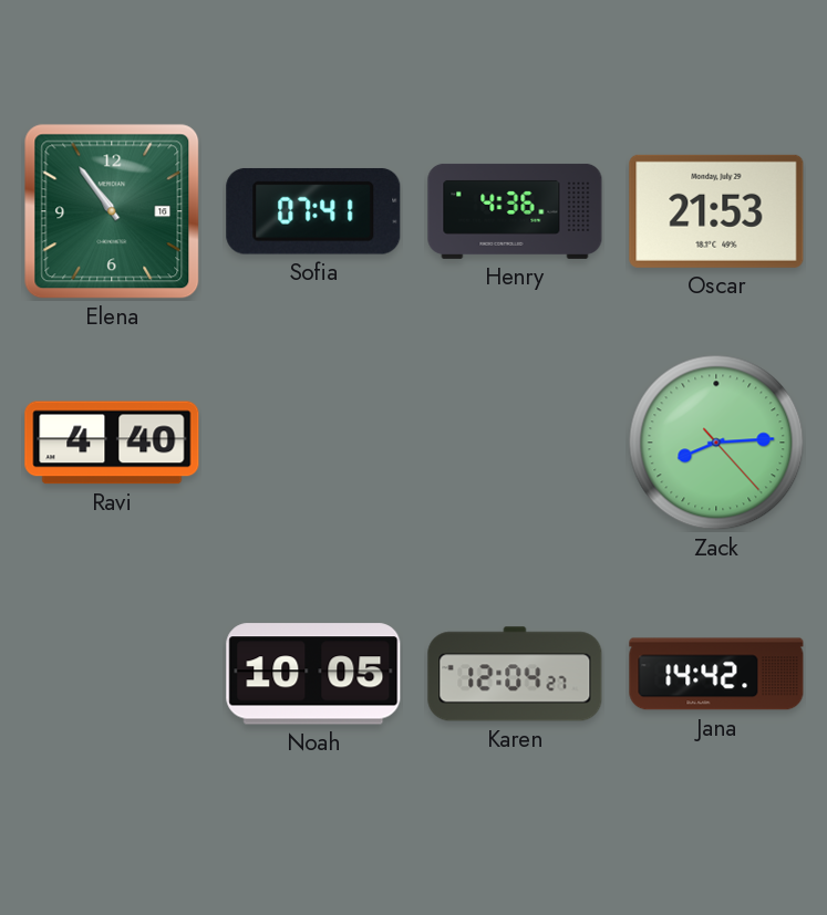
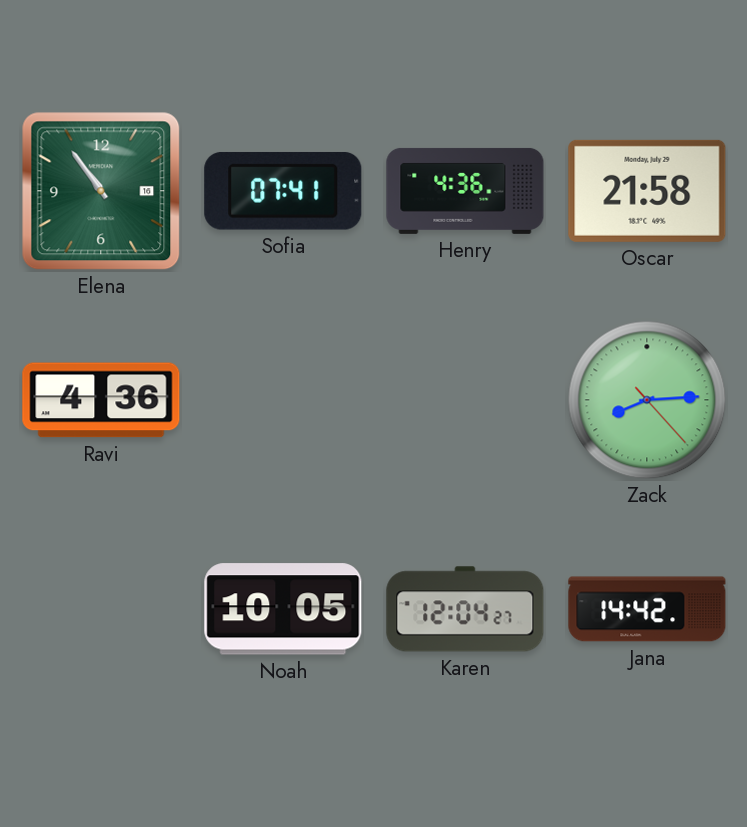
Oscar: 21:53 -> 21:58 (647, 191)
Ravi: 4:40 -> 4:36 (101, 400)
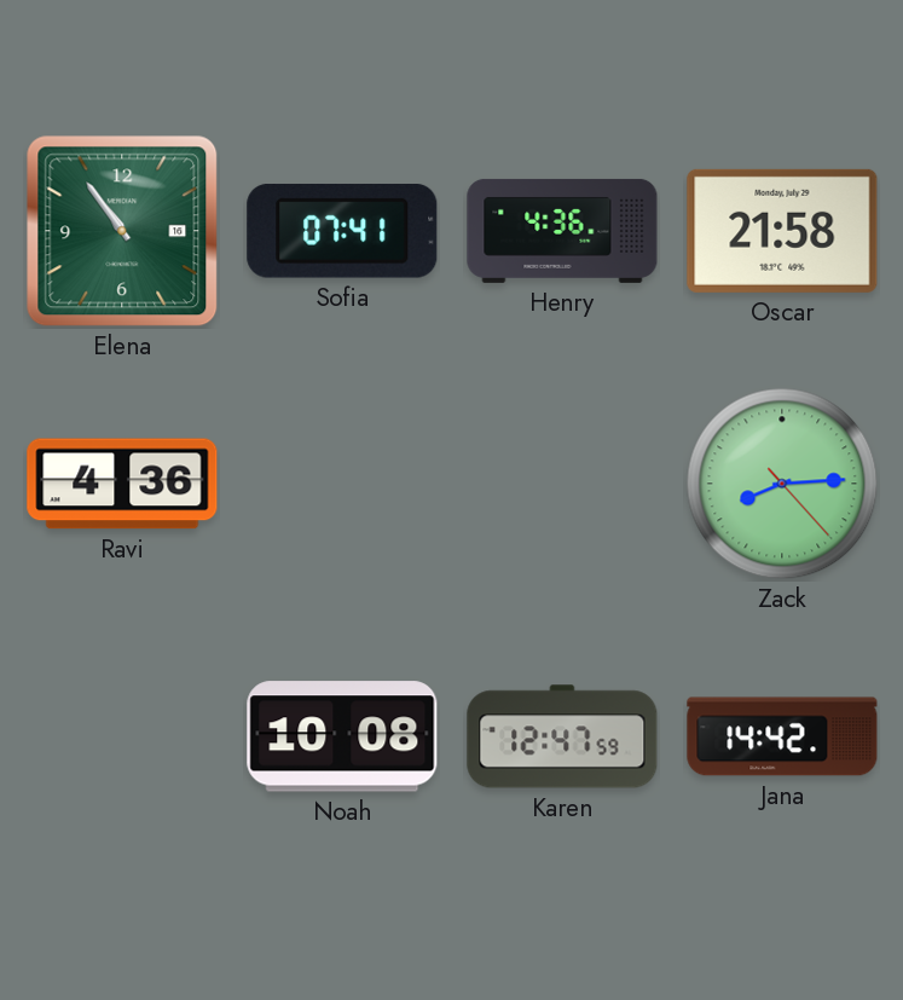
Noah: 10:05 -> 10:08 (342, 736)
Karen: 12:04 -> 12:47 (562, 736)
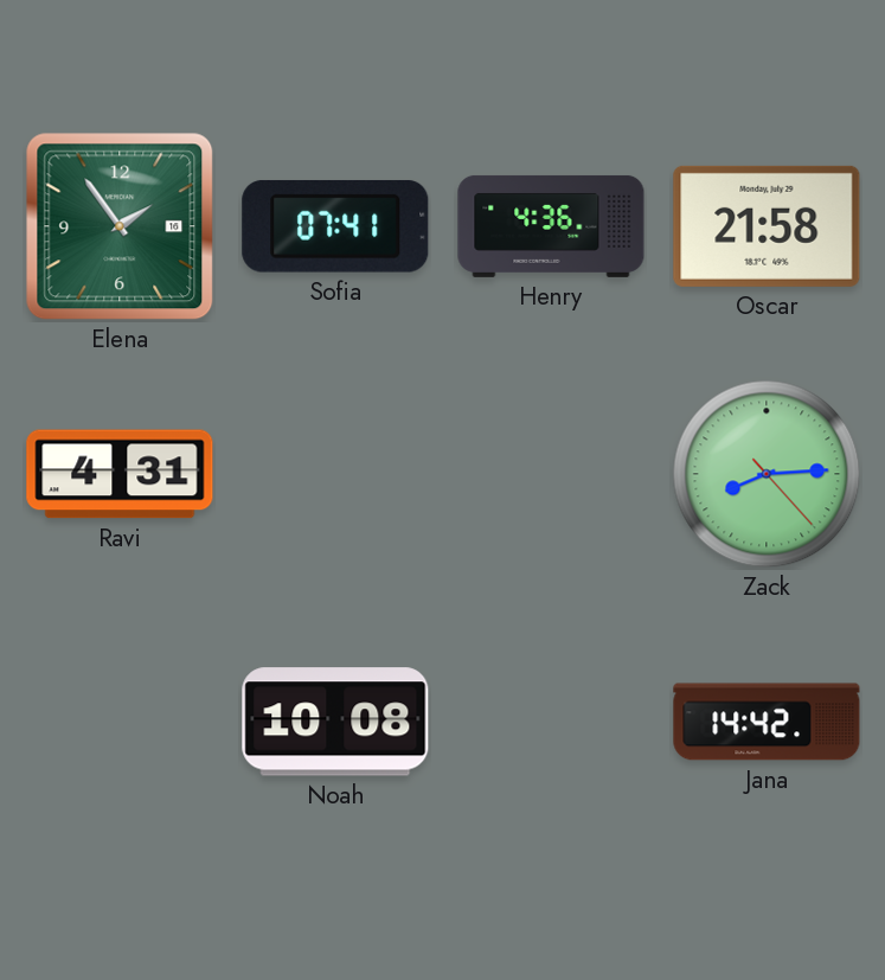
Elena: 10:54 -> 1:54 (120, 226)
Ravi: 4:36 -> 4:31 (120, 474)
Karen: 12:47 -> none (562, 736)
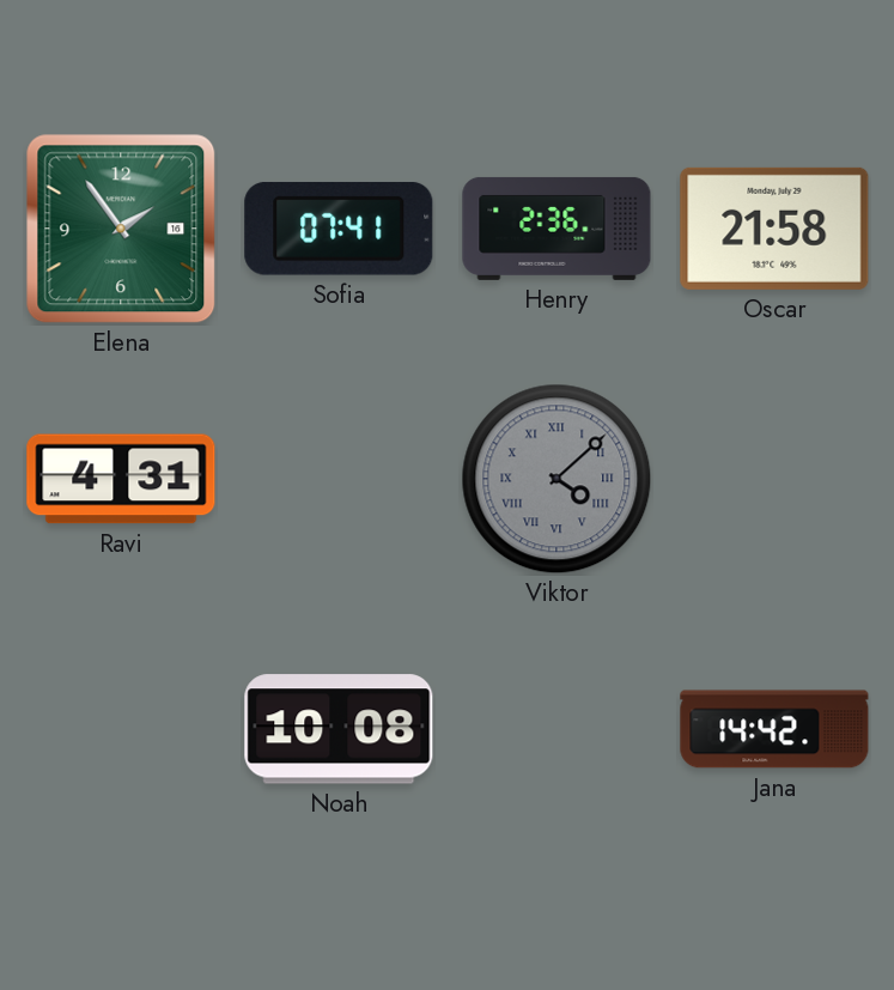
Henry: 4:36 -> 2:36 (557, 229)
Viktor: none -> 4:08 (557, 479)
Zack: 8:14 -> none (767, 474)
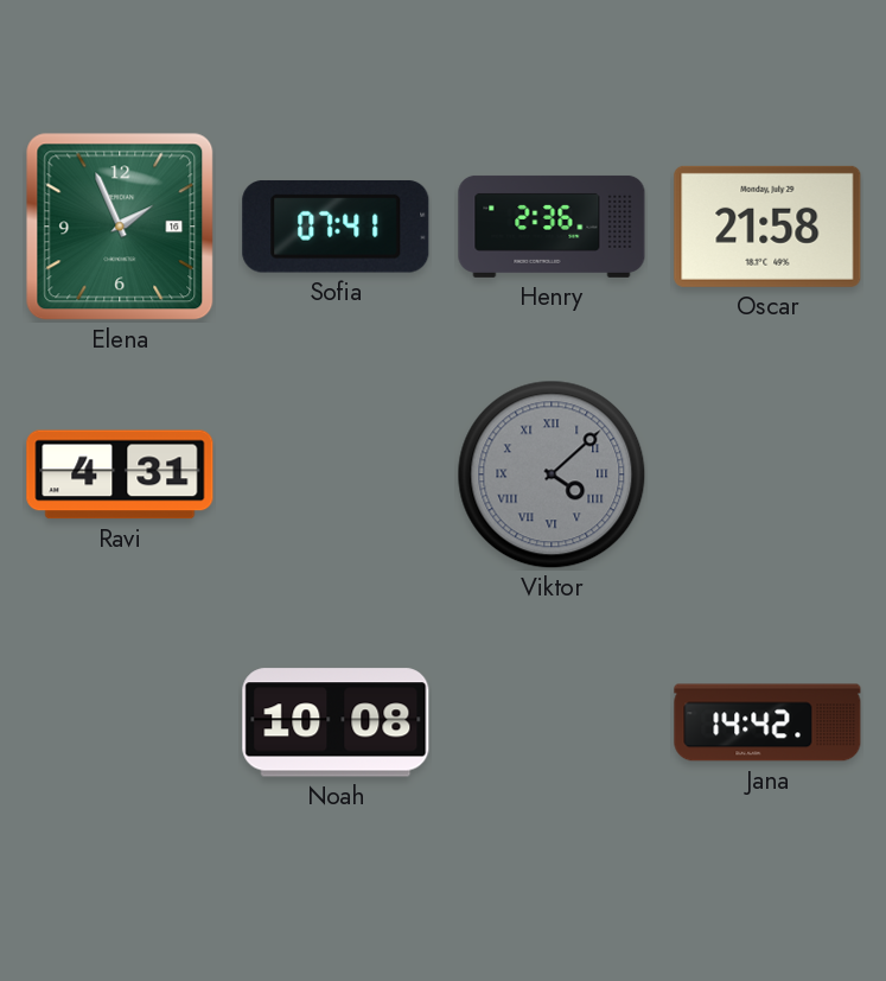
Elena: 1:54 -> 1:56 (120, 227)
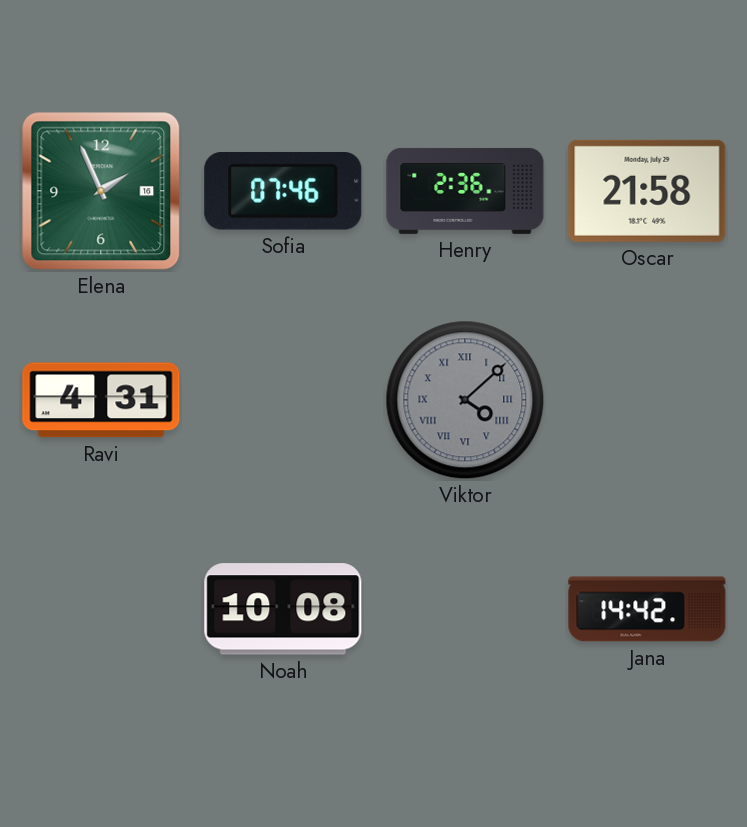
Sofia: 07:41 -> 07:46 (283, 191)
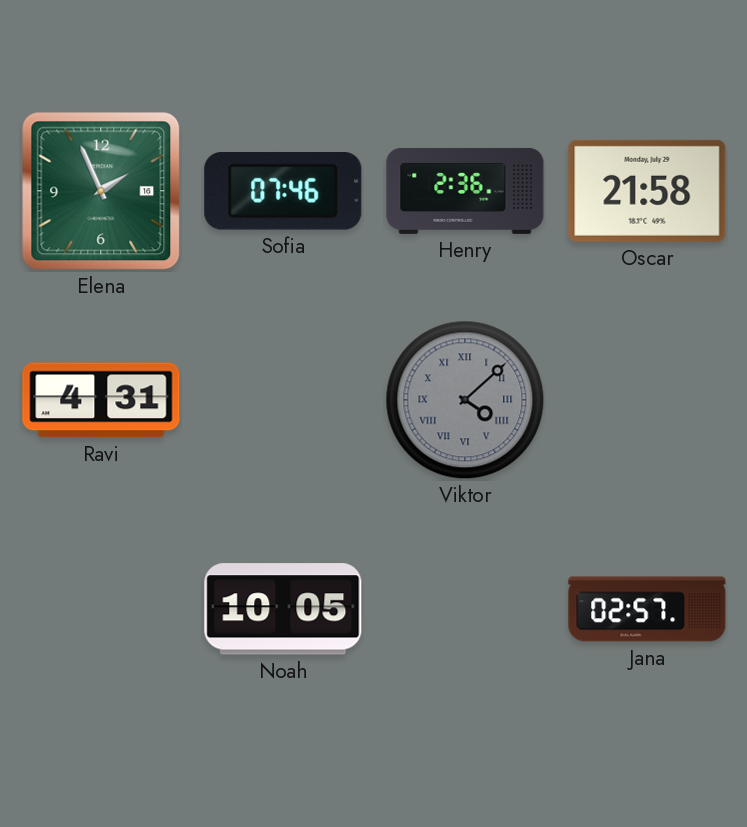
Noah: 10:08 -> 10:05 (283, 609)
Jana: 14:42 -> 02:57 (647, 609)
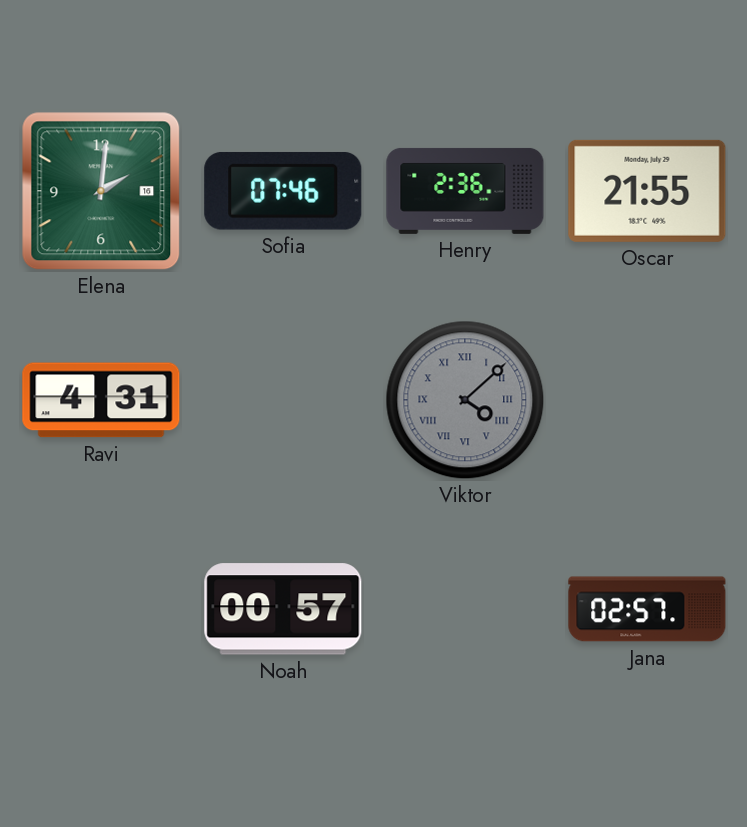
Elena: 1:56 -> 2:01 (101, 191)
Oscar: 21:58 -> 21:55 (647, 191)
Noah: 10:05 -> 00:57 (283, 609)
